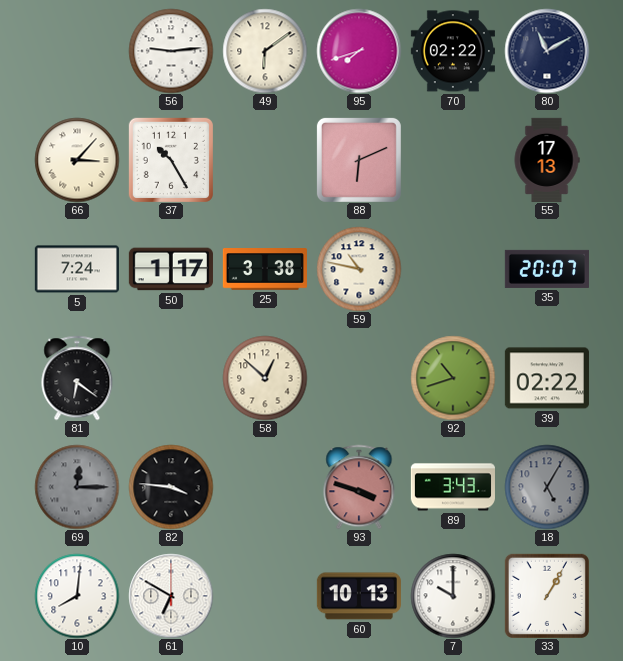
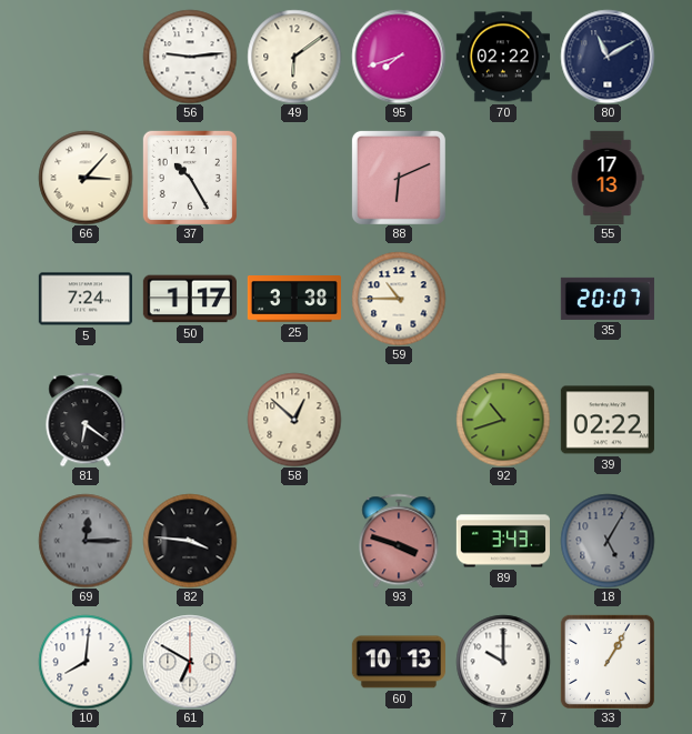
59: 10:47 -> 10:45 (399, 299)
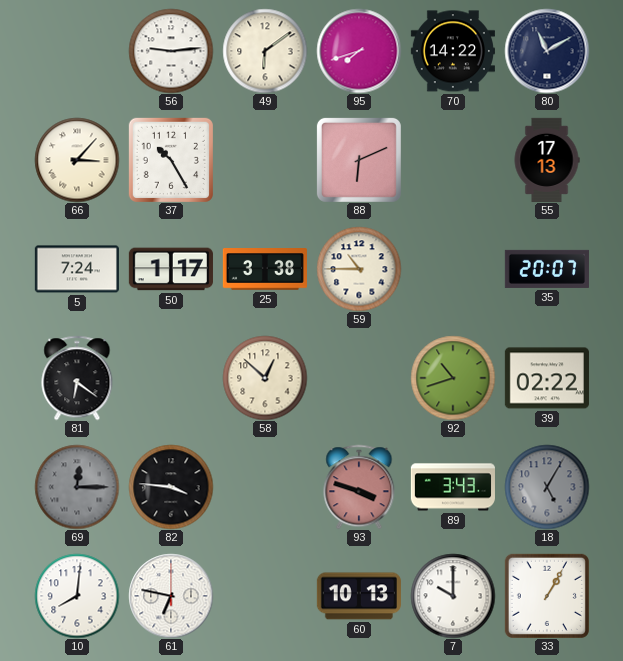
70: 02:22 -> 14:22 (453, 51)
61: 6:50 -> 6:47 (171, 596)
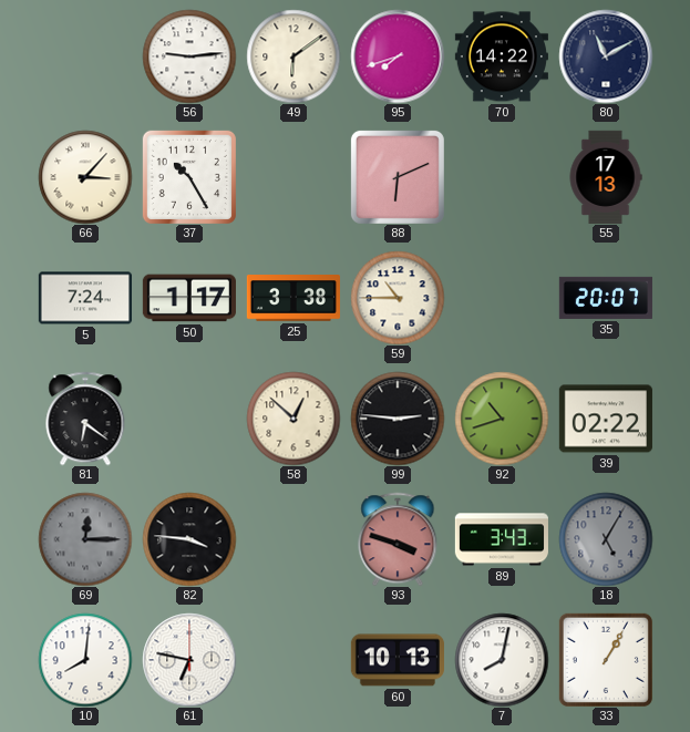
99: none -> 2:46 (398, 419)
7: 10:00 -> 8:02 (502, 660)
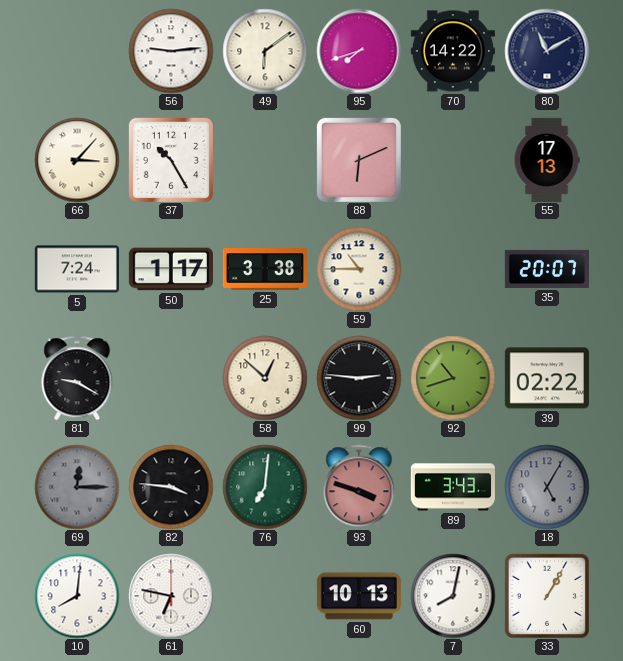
81: 6:21 -> 9:20 (77, 378)
76: none -> 7:01 (265, 487)
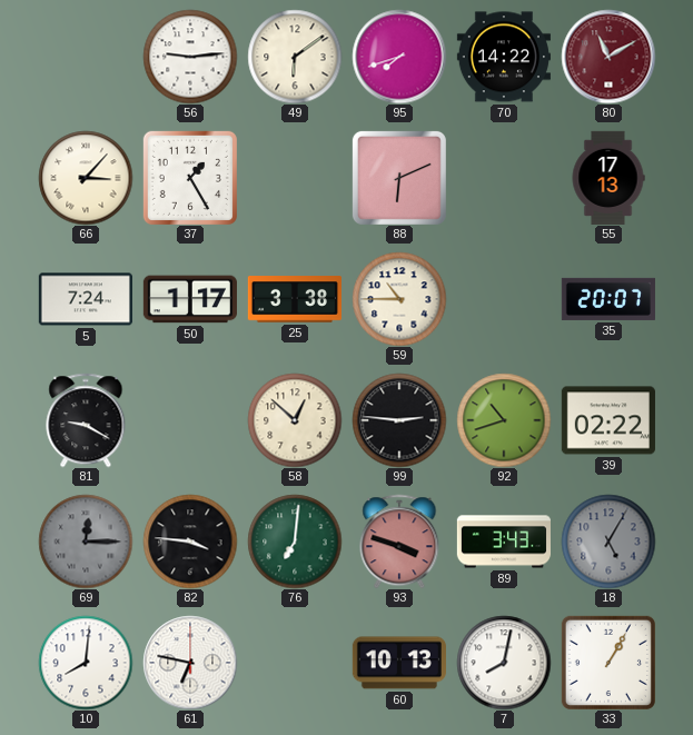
80 dial: navy -> burgundy (608, 57)
37: 10:25 -> 1:25 (190, 178)
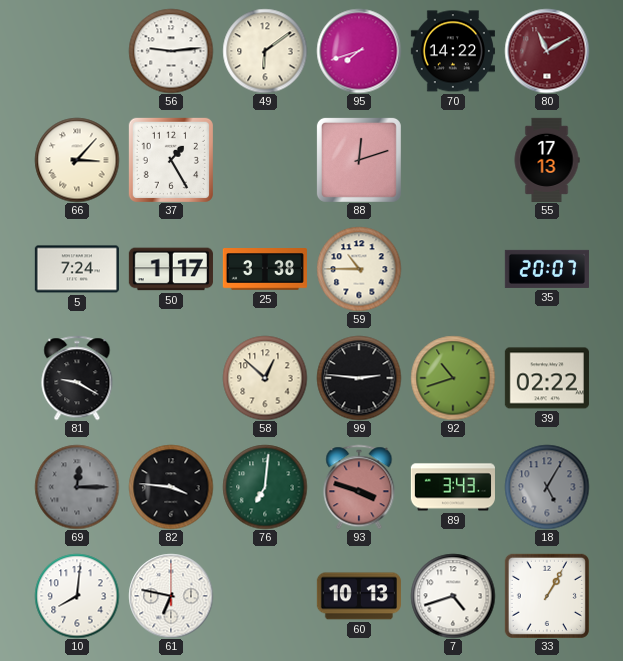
88: 6:11 -> 12:12 (359, 160)
7: 8:02 -> 4:42 (453, 596)
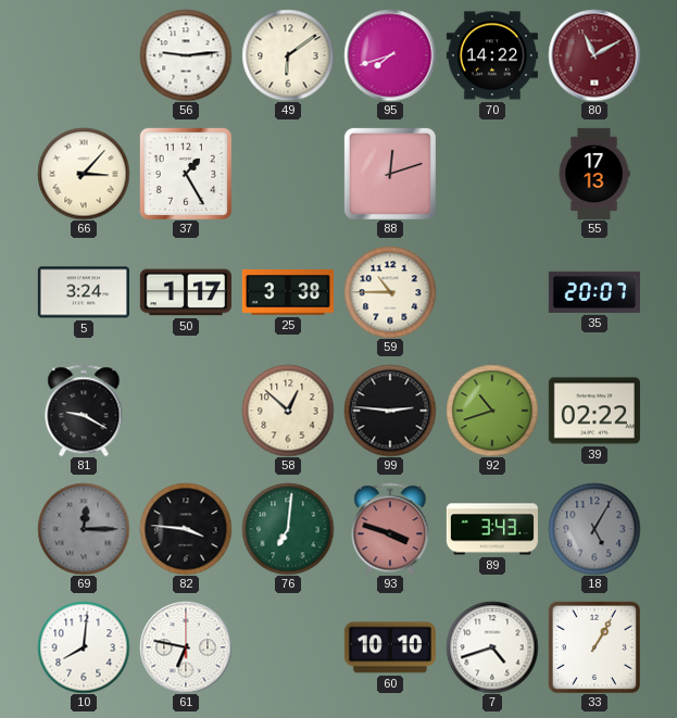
5: 7:24 -> 3:24 (84, 292)
60: 10:13 -> 10:10 (390, 647)
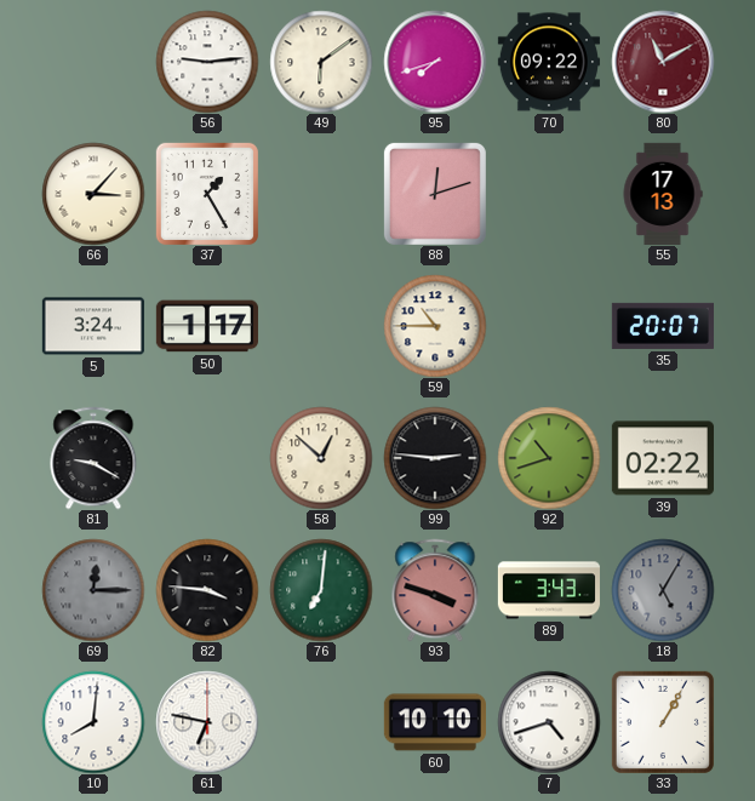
70: 14:22 -> 09:22 (549, 62)
25: 3:38 -> none (288, 292)
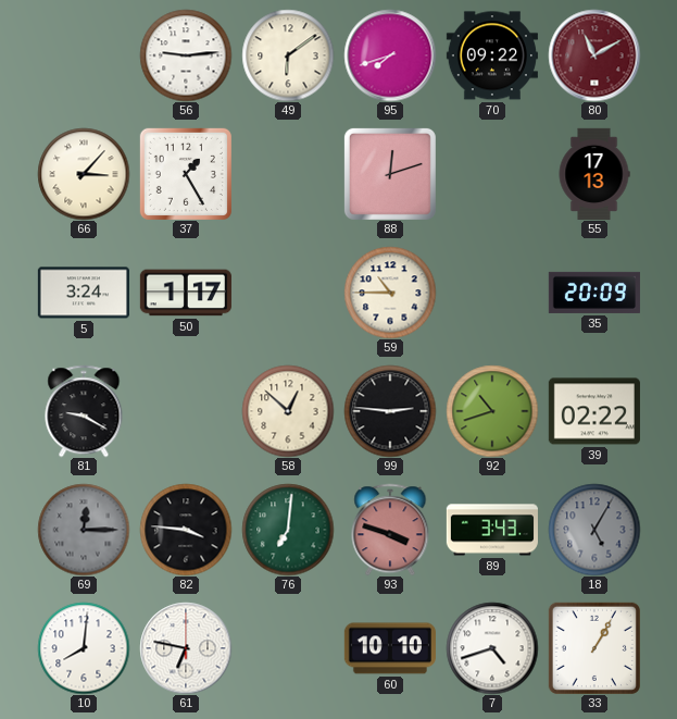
35: 20:07 -> 20:09 (594, 293)
